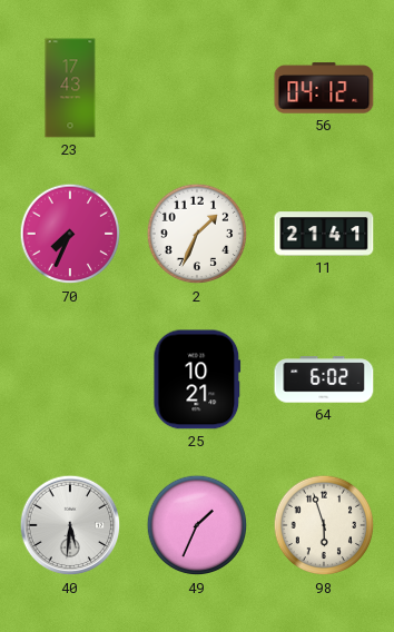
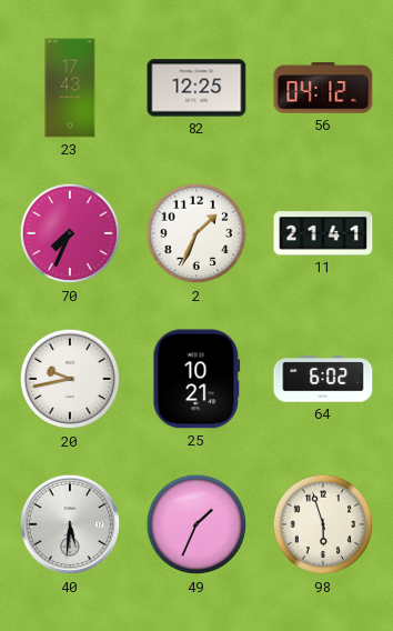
82: none -> 12:25 (196, 88)
20: none -> 9:43 (70, 379)
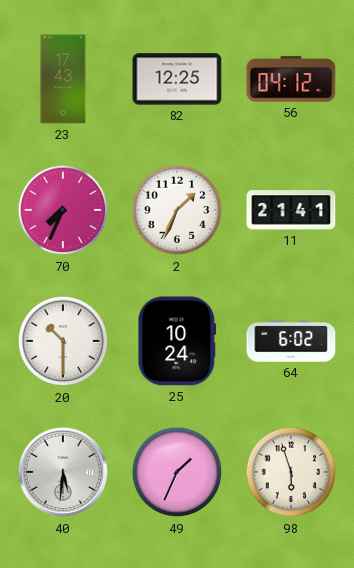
20: 9:43 -> 10:30 (63, 341)
25: 10:21 -> 10:24 (177, 341)
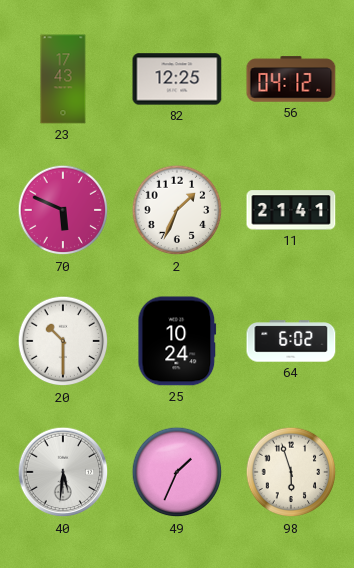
70: 7:34 -> 5:49 (63, 210)
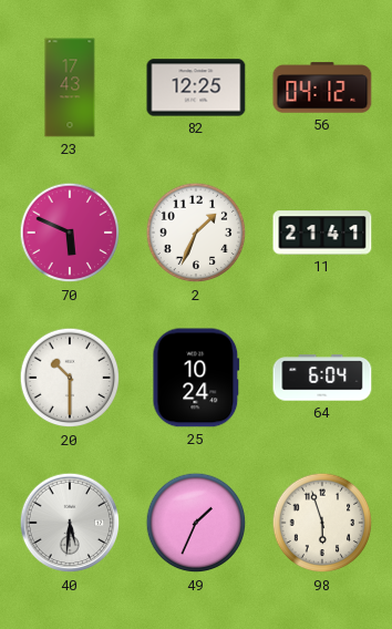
64: 6:02 -> 6:04 (322, 378)
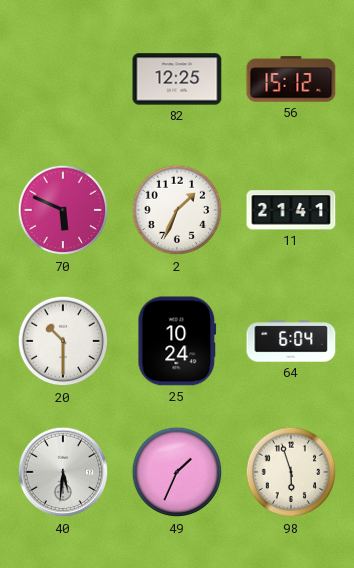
23: 17:43 -> none (70, 87)
56: 04:12 -> 15:12 (291, 79)
